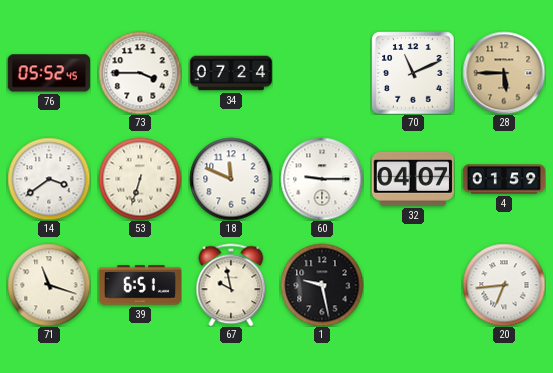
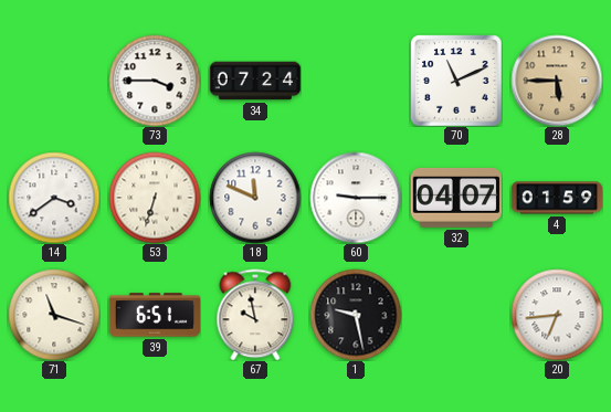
76: 05:52 -> none (49, 73)
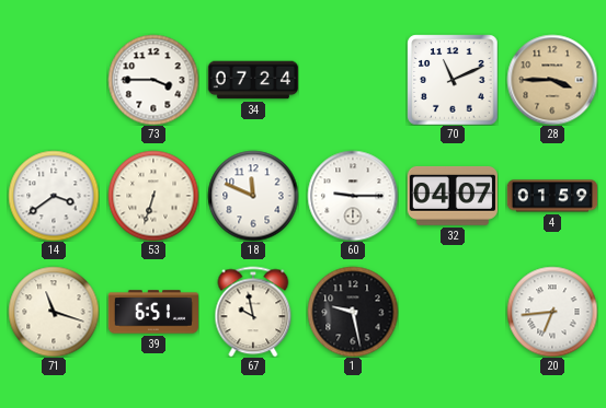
28: 5:45 -> 3:45 (552, 80)
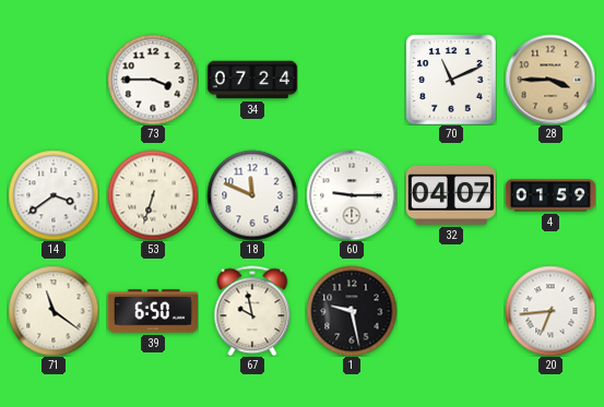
71: 11:18 -> 11:21 (54, 311)
39: 6:51 -> 6:50 (152, 311)
